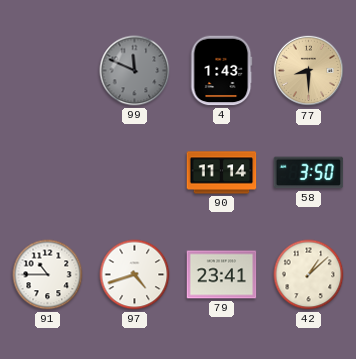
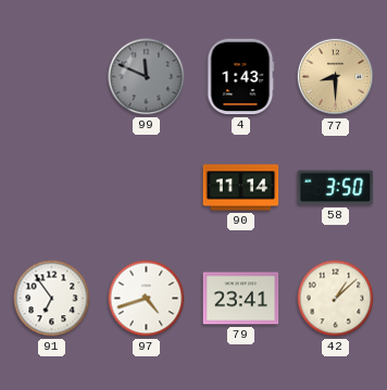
91: 10:45 -> 6:54 (52, 299)
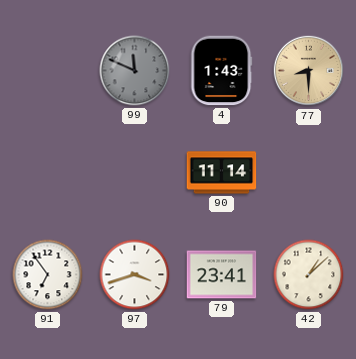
58: 3:50 -> none (336, 188)
97: 4:42 -> 3:42 (135, 275)
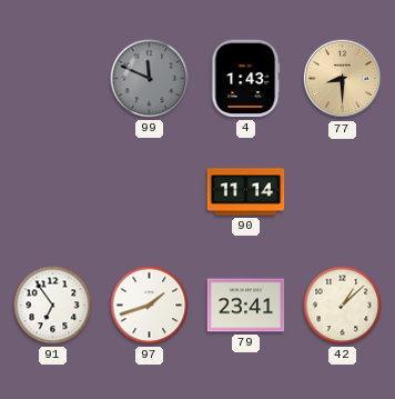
97: 3:42 -> 1:42 (150, 306)
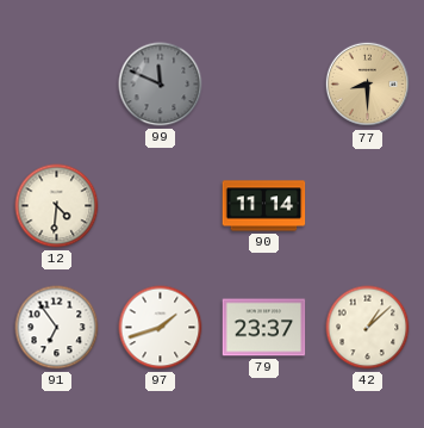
4: 1:43 -> none (245, 79)
12: none -> 4:31 (57, 206)
79: 23:41 -> 23:37 (264, 328)
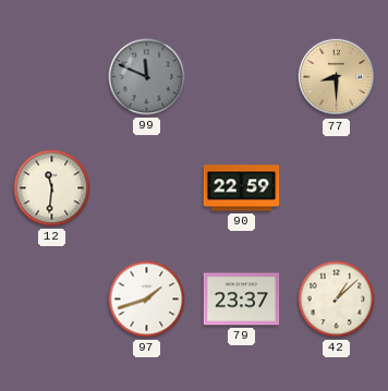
12: 4:31 -> 11:31 (52, 188)
90: 11:14 -> 22:59 (242, 188)
91: 6:54 -> none (57, 328)
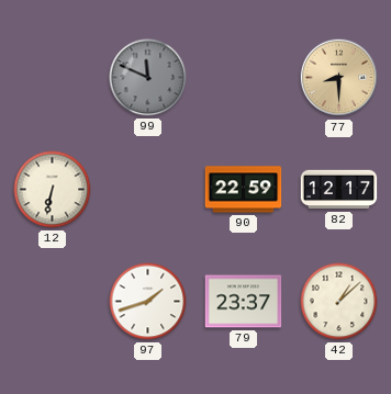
12: 11:31 -> 6:32 (53, 190)
82: none -> 12:17 (339, 190)
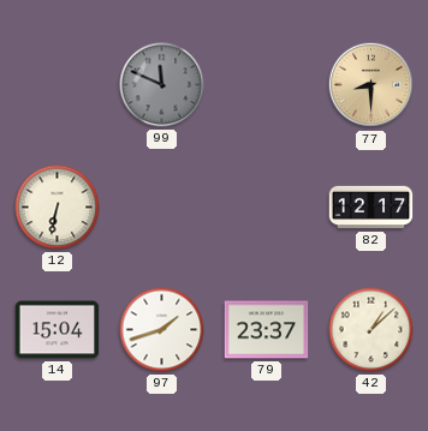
90: 22:59 -> none (244, 190)
14: none -> 15:04 (58, 330)
